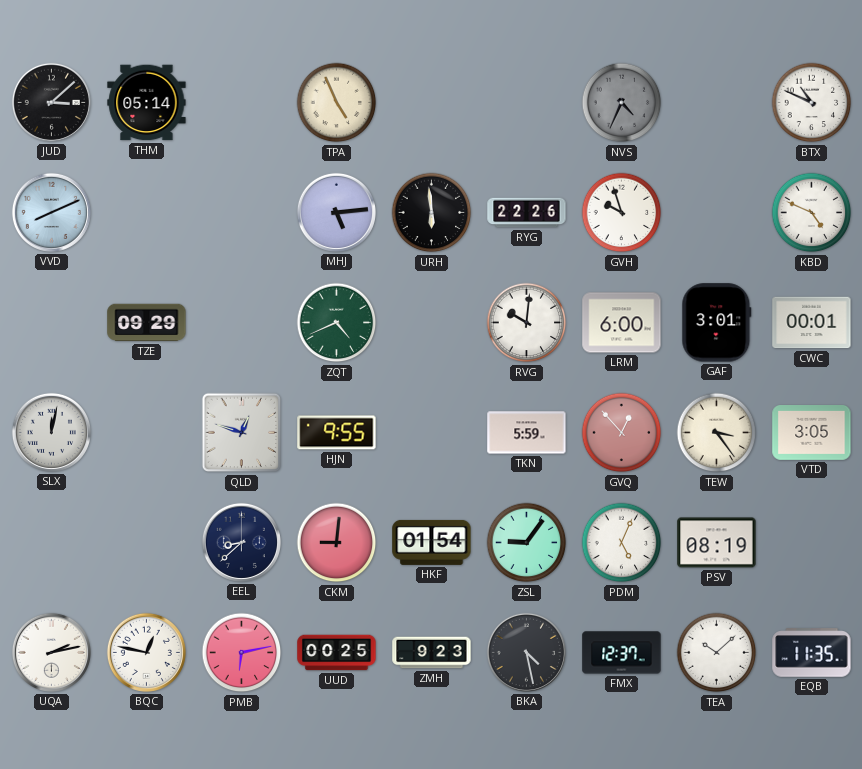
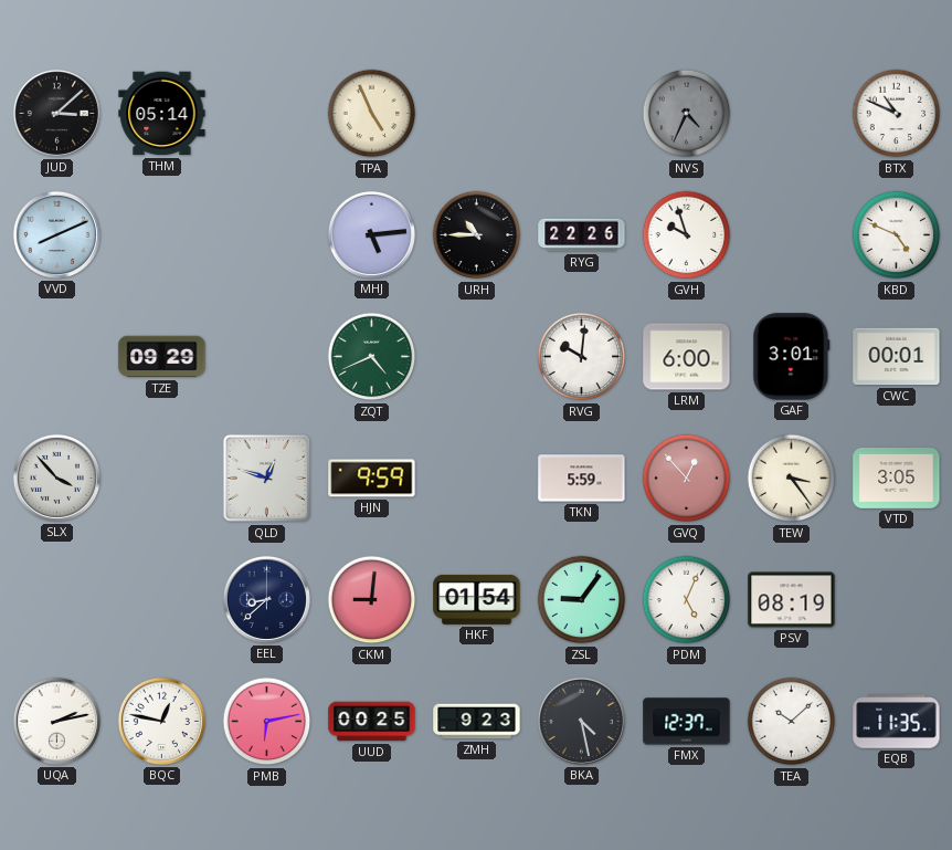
URH: 5:59 -> 10:45 (477, 235)
SLX: 12:02 -> 3:53 (56, 478)
HJN: 9:55 -> 9:59 (372, 479)
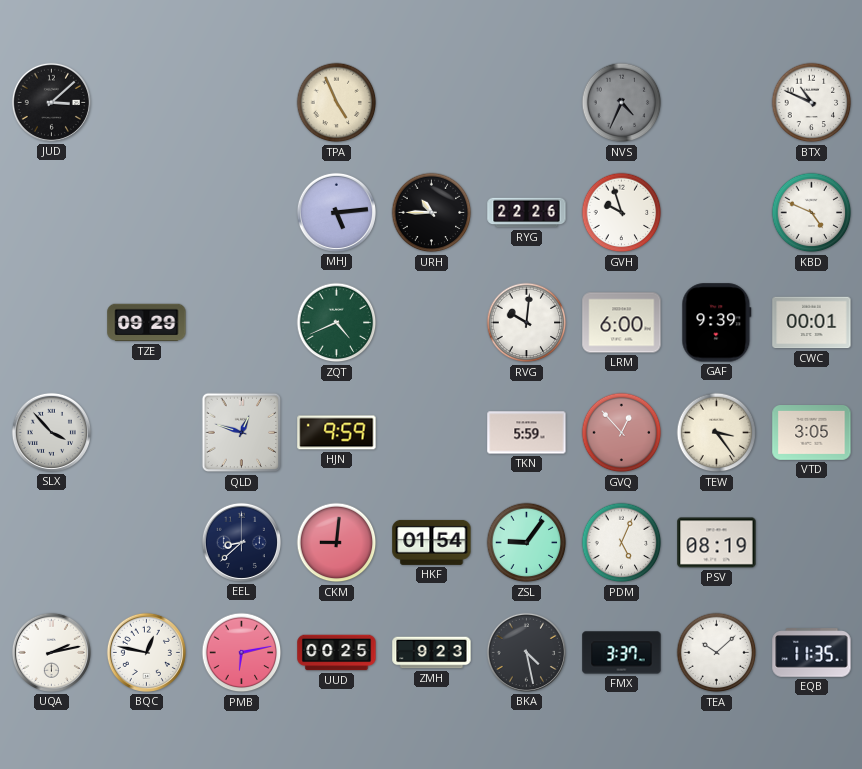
THM: 05:14 -> none (162, 114)
VVD: 8:11 -> none (56, 234)
GAF: 3:01 -> 9:39 (717, 323)
FMX: 12:37 -> 3:37 (622, 653)
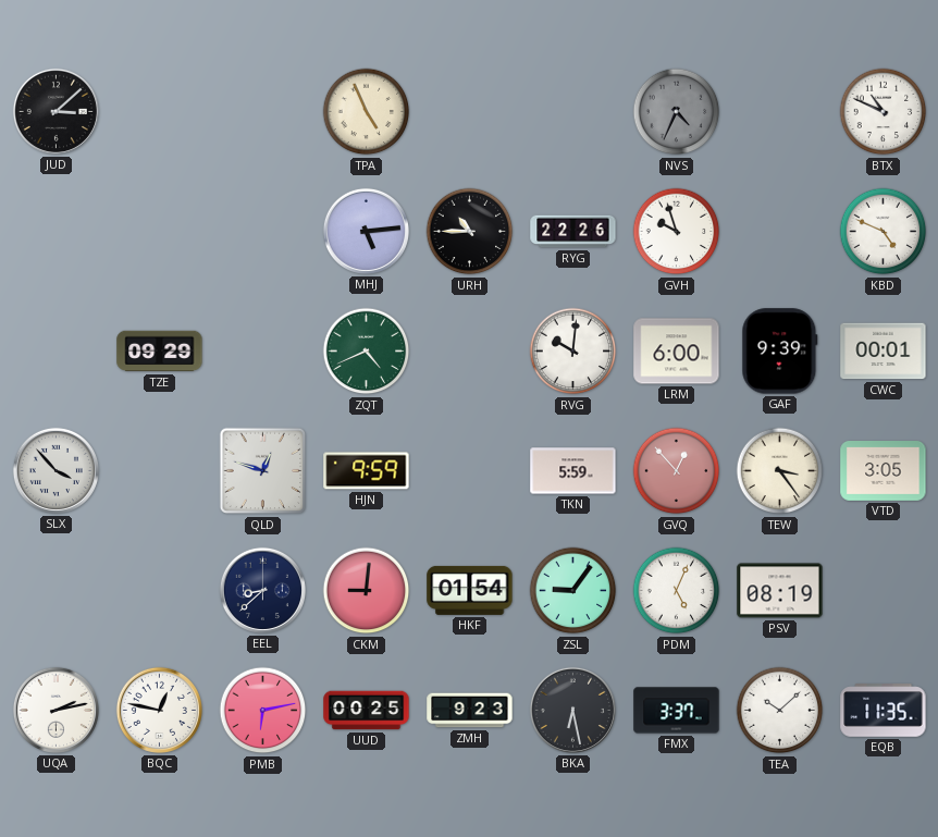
BKA: 4:28 -> 6:28 (572, 710)
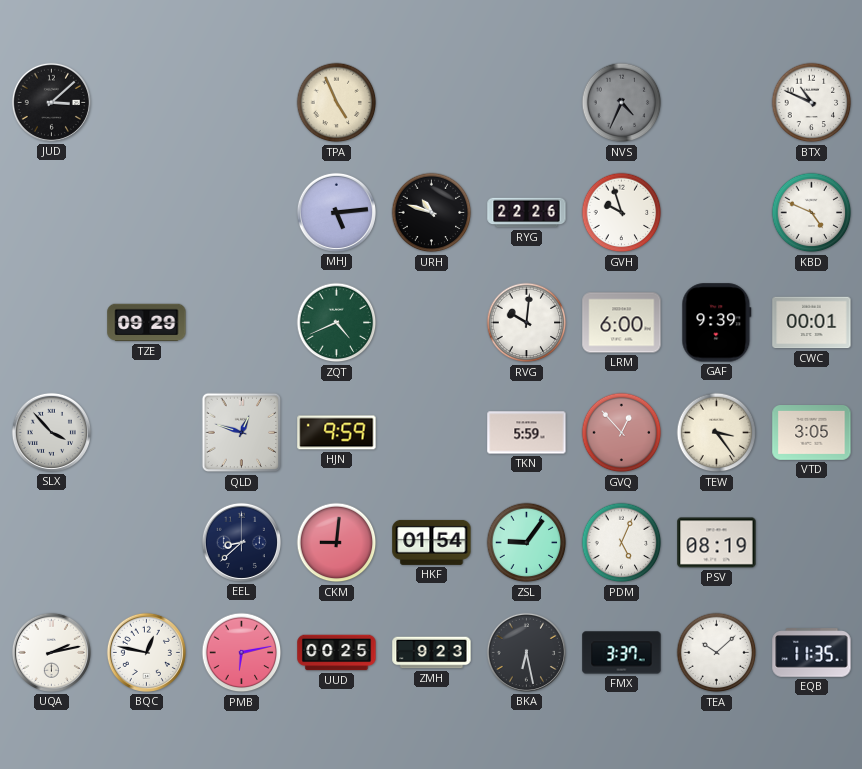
URH: 10:45 -> 10:48 (432, 213)
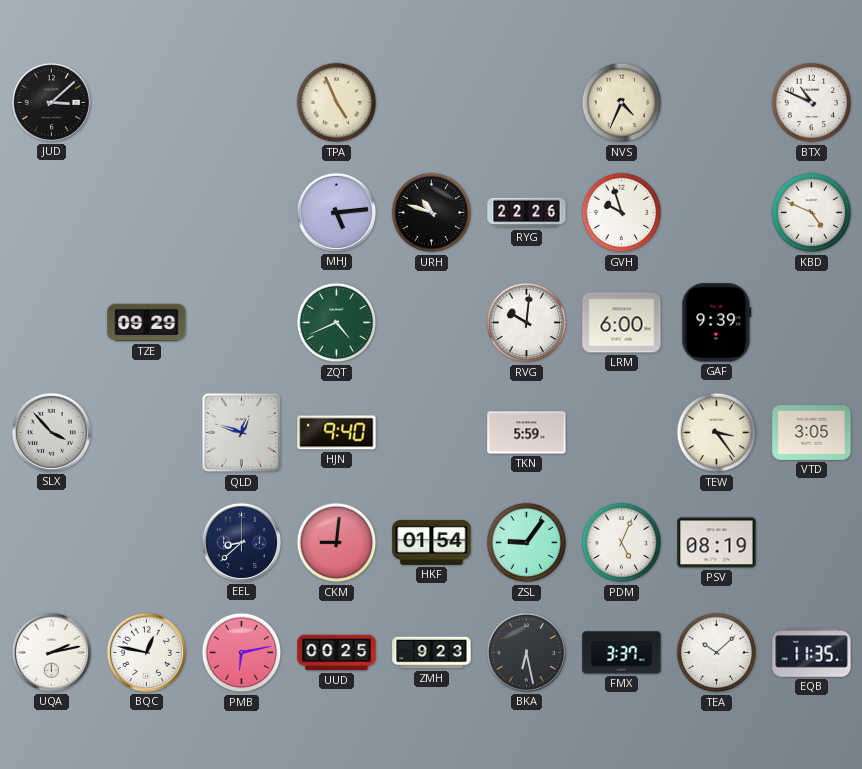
NVS dial: grey -> cream (622, 103)
CWC: 00:01 -> none (812, 323)
HJN: 9:59 -> 9:40 (337, 433)
GVQ: 12:53 -> none (622, 433)
